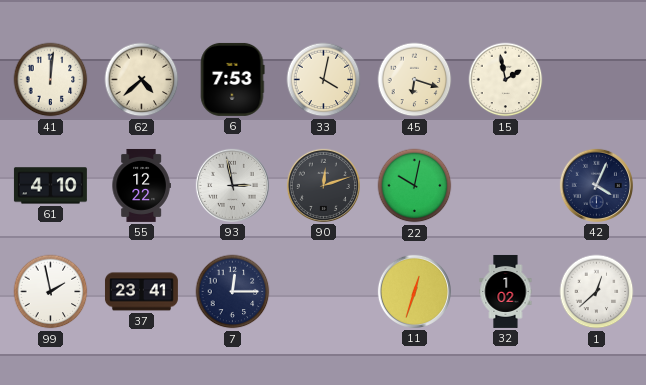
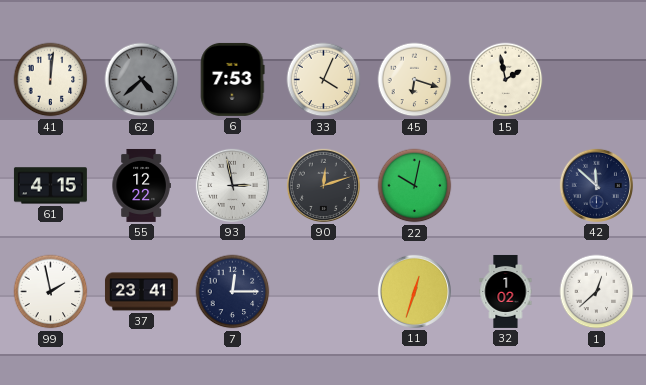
62 dial: cream -> grey (142, 80)
33: 4:02 -> 4:04 (324, 80)
61: 4:10 -> 4:15 (50, 186)
42: 4:04 -> 11:52 (596, 185)
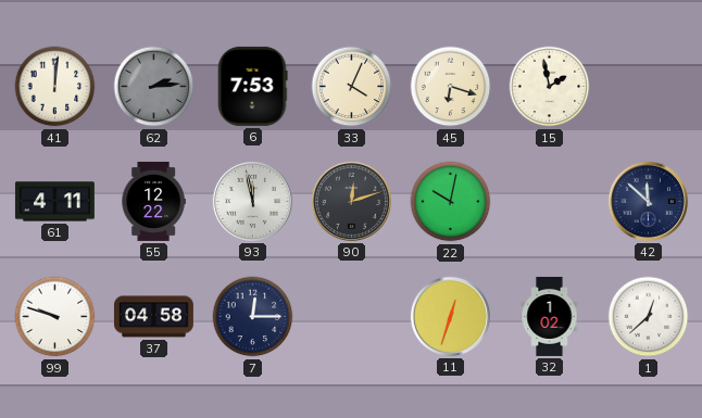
62: 4:38 -> 2:14 (154, 87)
61: 4:15 -> 4:11 (54, 202)
93: 2:58 -> 11:58 (252, 201)
99: 1:58 -> 9:48 (55, 317)
37: 23:41 -> 04:58 (153, 317)
